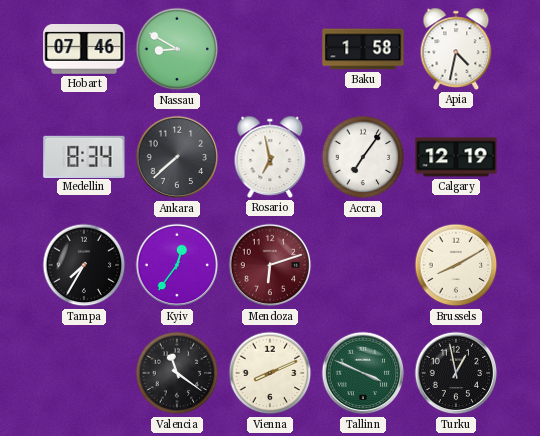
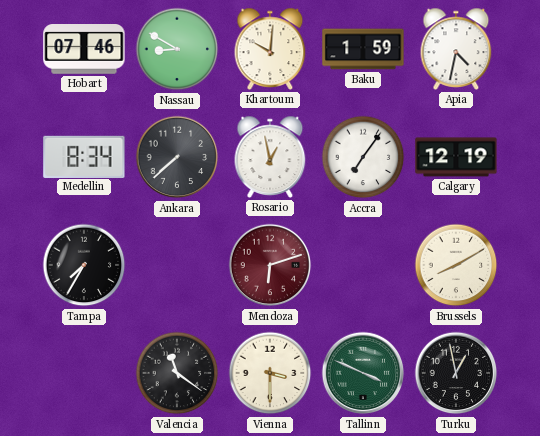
Khartoum: none -> 10:01 (270, 49)
Baku: 1:58 -> 1:59 (363, 49)
Rosario: 6:58 -> 12:58 (270, 157)
Kyiv: 12:36 -> none (177, 265)
Vienna: 8:11 -> 3:30 (270, 373)
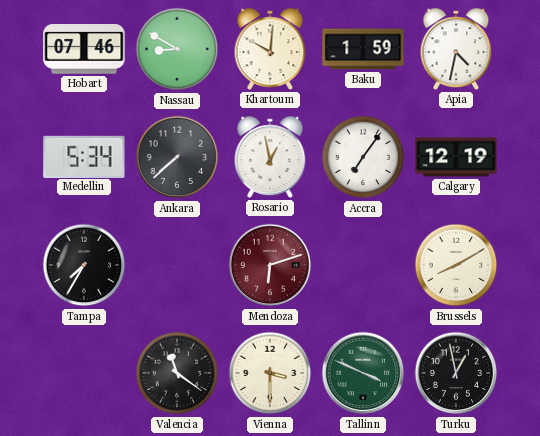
Medellin: 8:34 -> 5:34 (84, 156)
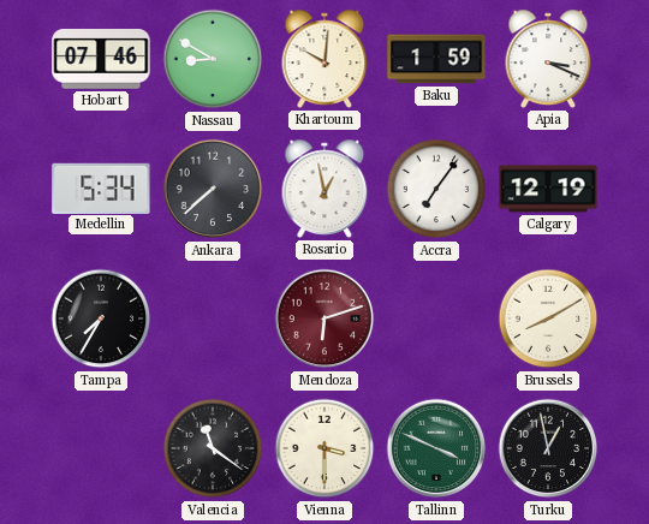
Apia: 4:32 -> 3:19 (548, 59)
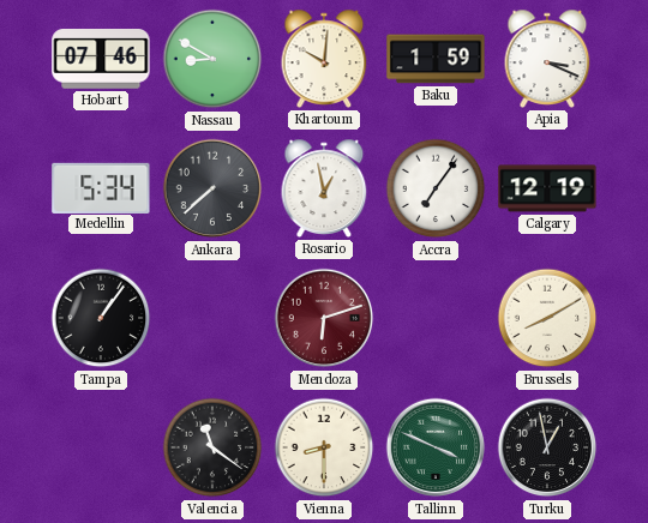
Tampa: 7:35 -> 1:06 (101, 318)
Vienna: 3:30 -> 8:30 (324, 447)
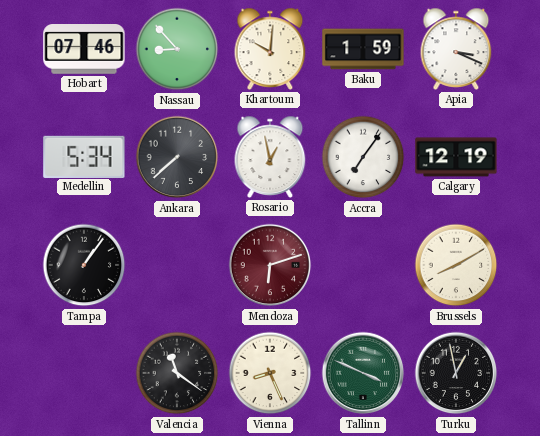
Nassau: 8:50 -> 8:53 (177, 49)
Vienna: 8:30 -> 8:26 (270, 373)
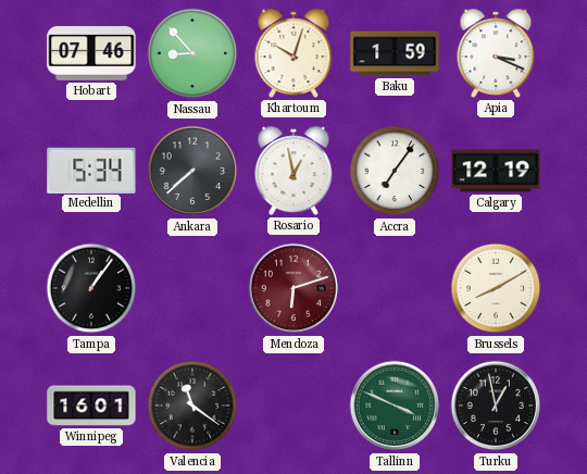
Khartoum: 10:01 -> 10:03 (293, 53)
Winnipeg: none -> 16:01 (91, 406)
Vienna: 8:26 -> none (270, 373)
